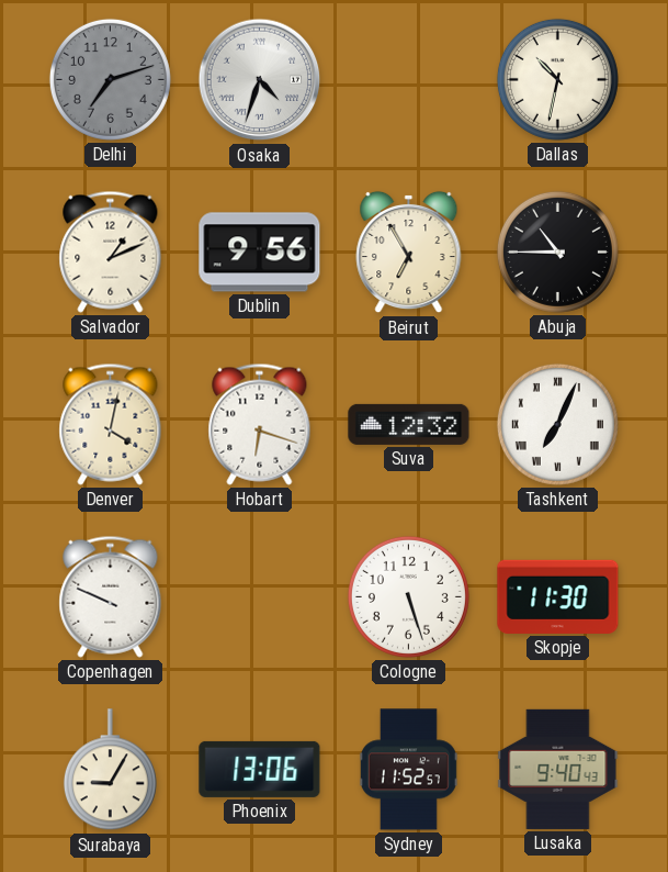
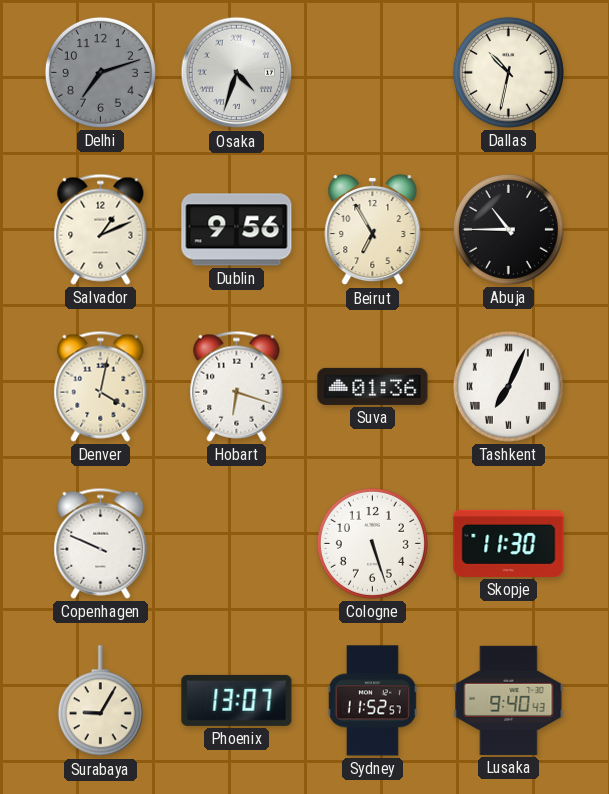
Suva: 12:32 -> 01:36 (373, 386)
Phoenix: 13:06 -> 13:07 (237, 700)
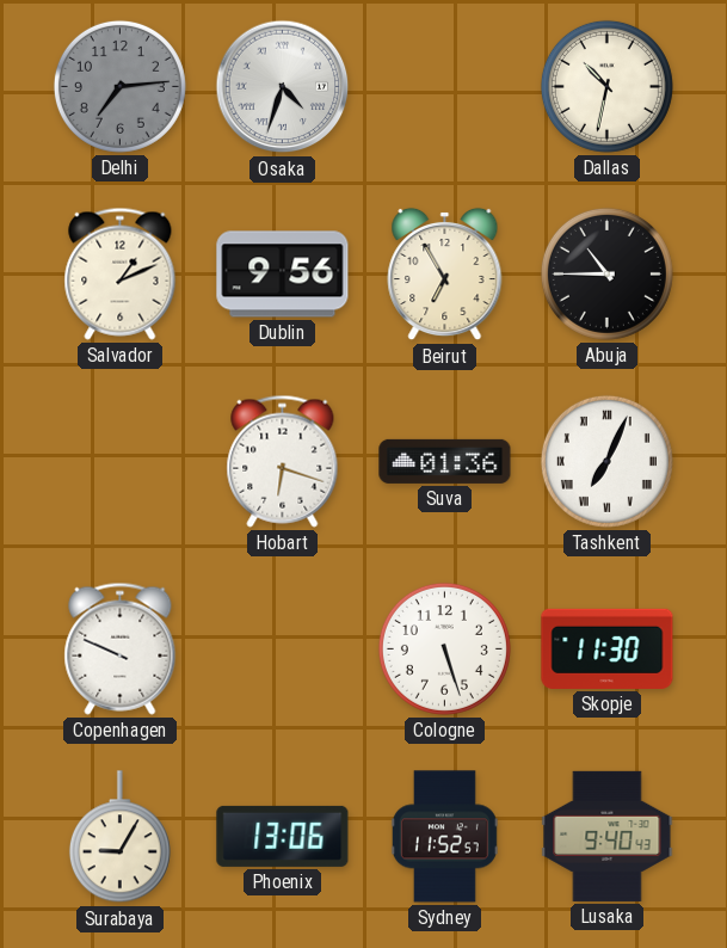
Delhi: 7:12 -> 7:14 (119, 86)
Denver: 4:02 -> none (101, 386)
Phoenix: 13:07 -> 13:06 (283, 836)
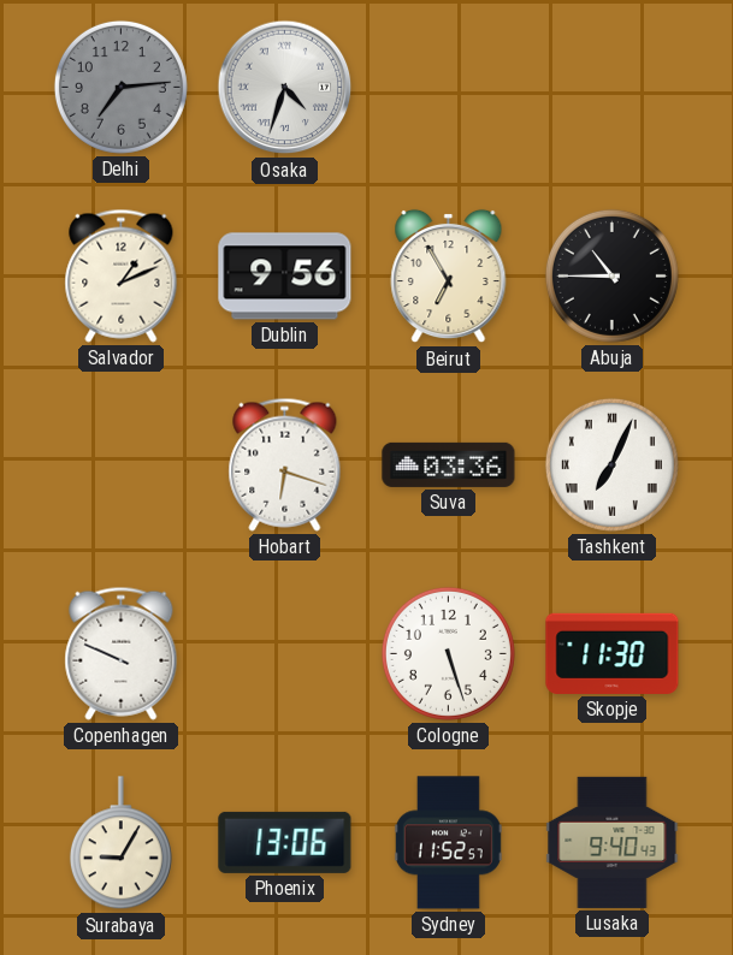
Dallas: 10:32 -> none (606, 86)
Suva: 01:36 -> 03:36 (449, 464)
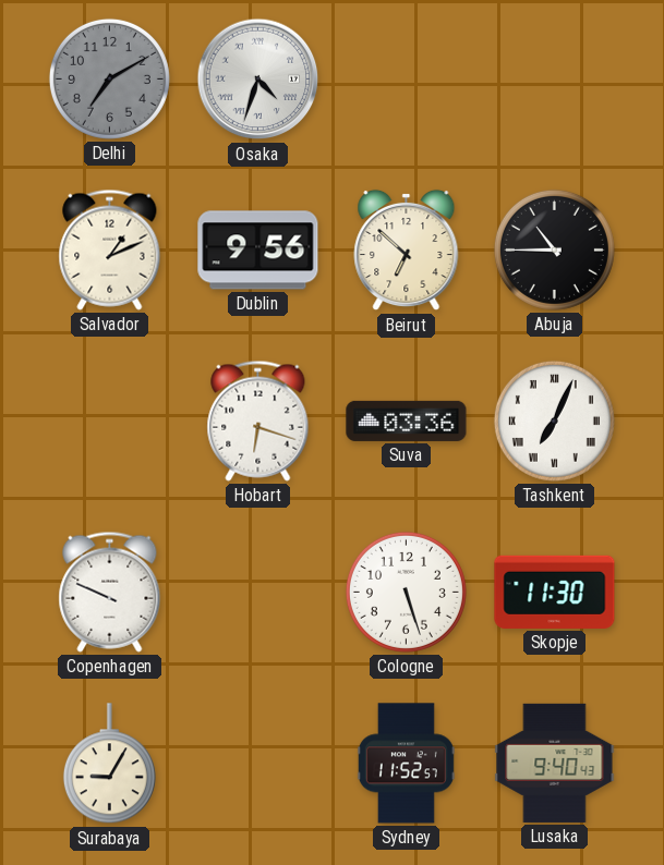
Delhi: 7:14 -> 7:10 (109, 78)
Beirut: 6:55 -> 6:52 (407, 251)
Phoenix: 13:06 -> none (285, 842)
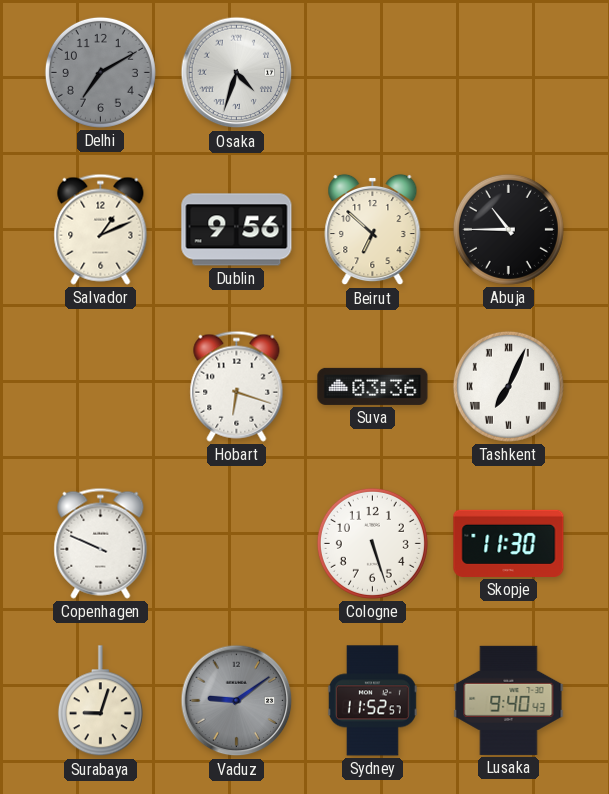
Surabaya: 9:05 -> 9:03 (100, 701)
Vaduz: none -> 9:09 (237, 701)
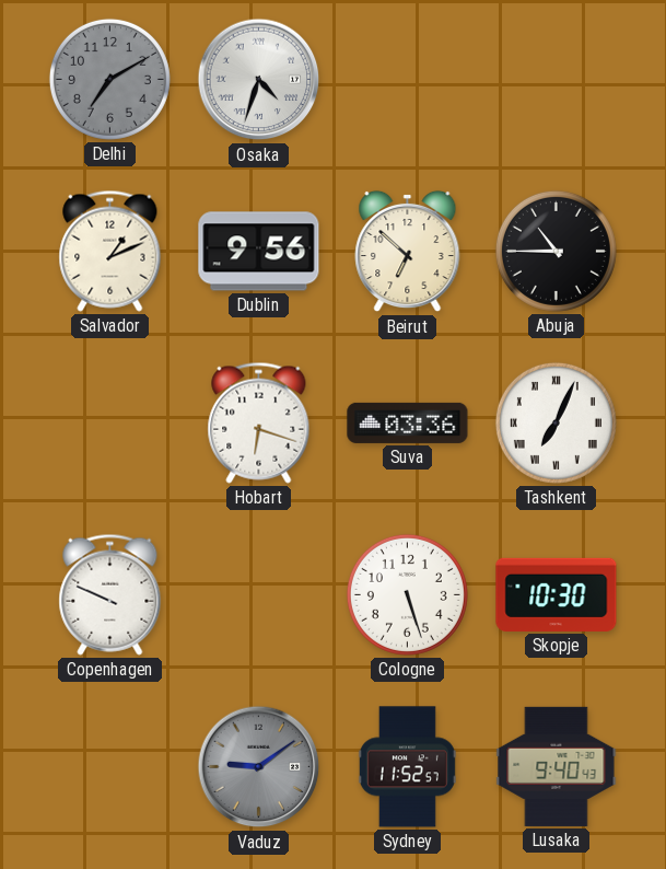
Skopje: 11:30 -> 10:30 (557, 594)
Surabaya: 9:03 -> none (100, 701)
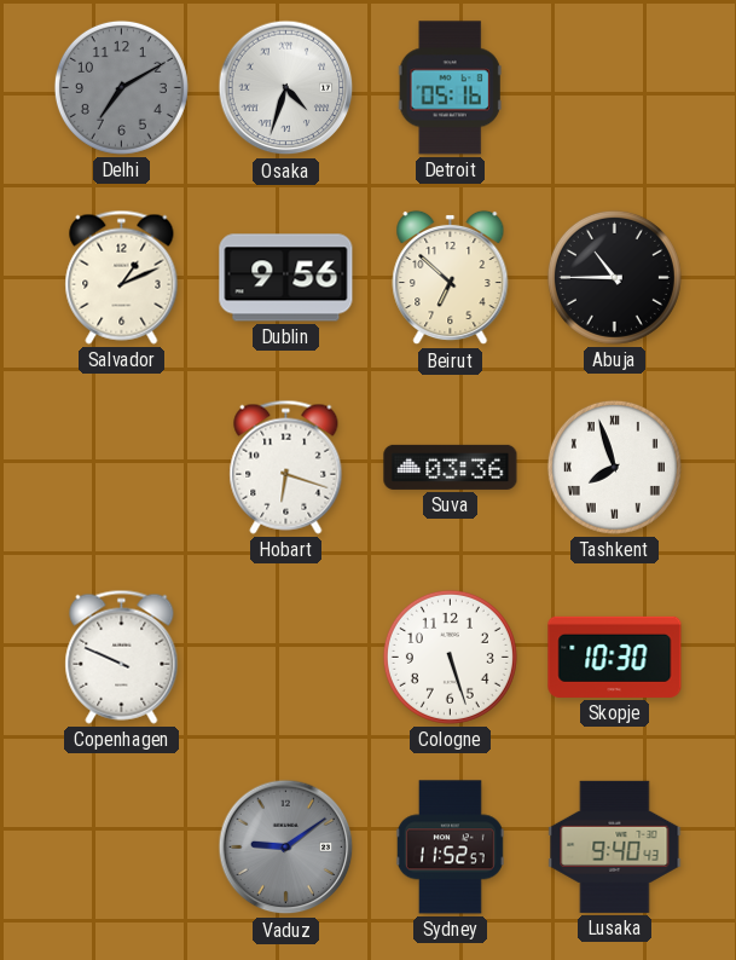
Detroit: none -> 05:16 (450, 88)
Tashkent: 7:04 -> 7:57 (614, 467)
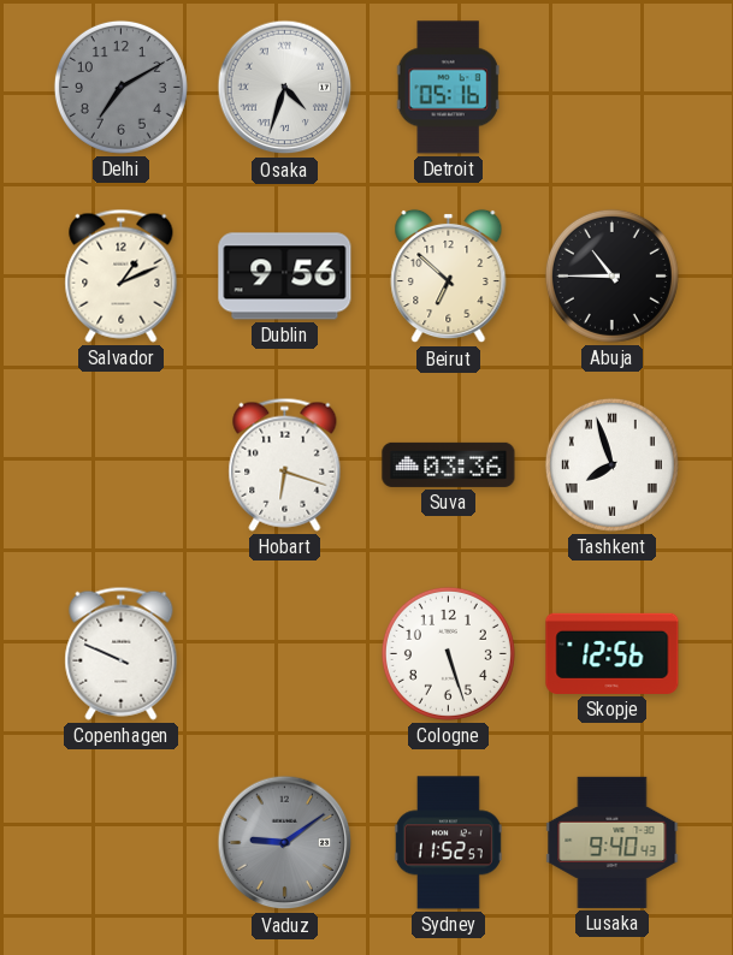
Skopje: 10:30 -> 12:56 (613, 653)
